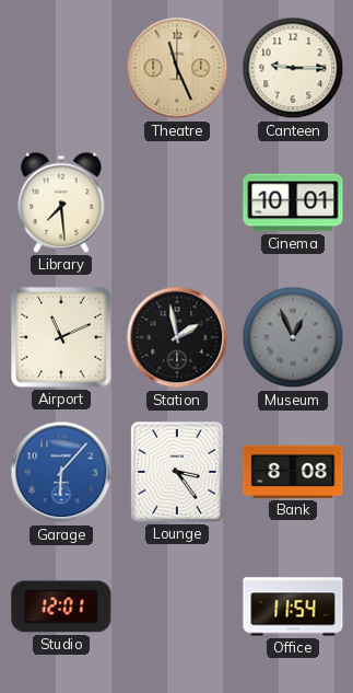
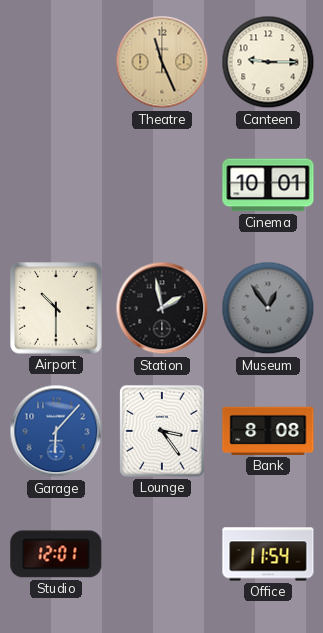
Library: 7:29 -> none (61, 203)
Airport: 11:11 -> 10:30 (56, 308)
Museum: 12:56 -> 12:54 (268, 308)
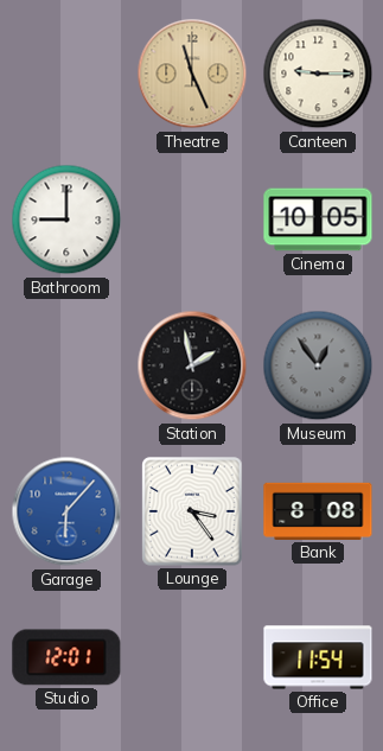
Bathroom: none -> 9:00 (66, 219)
Cinema: 10:01 -> 10:05 (318, 219)
Airport: 10:30 -> none (56, 308)
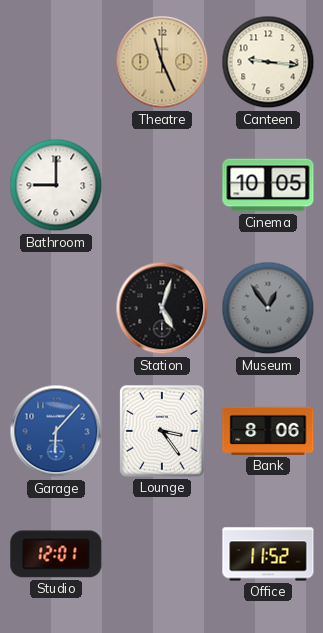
Canteen: 9:15 -> 9:16 (268, 62)
Station: 1:58 -> 5:03 (162, 308)
Bank: 8:08 -> 8:06 (268, 431)
Office: 11:54 -> 11:52 (268, 554)
